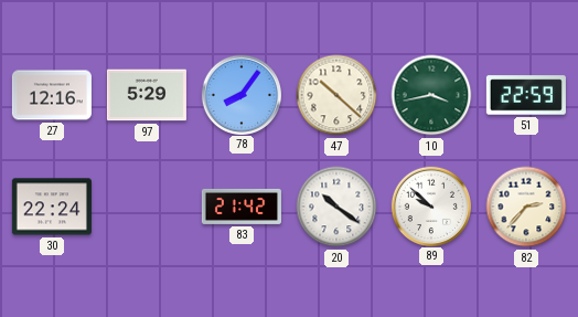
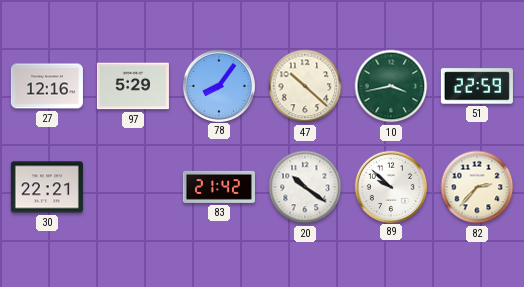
30: 22:24 -> 22:21 (47, 187)
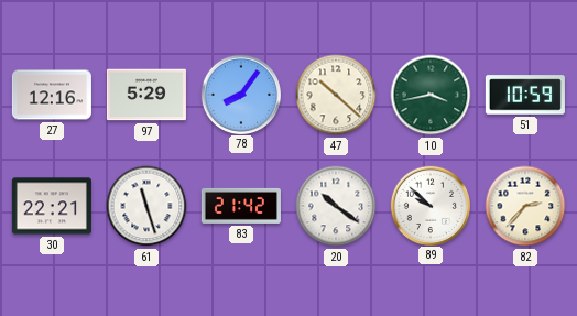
51: 22:59 -> 10:59 (525, 95)
61: none -> 11:27 (146, 206)
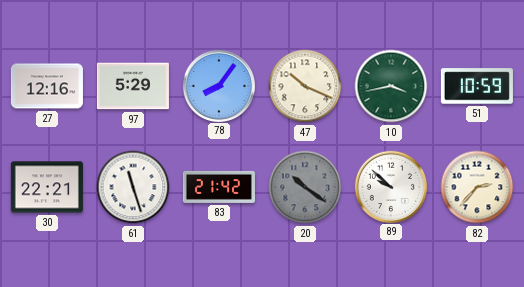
47: 10:22 -> 10:19 (305, 86)
20 dial: white -> grey (305, 187)
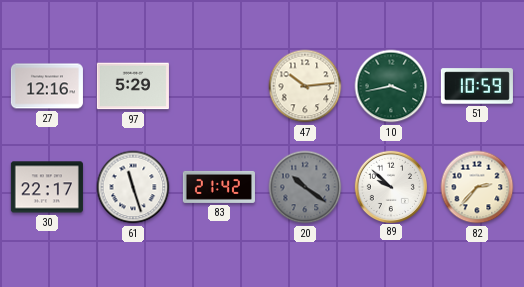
78: 8:06 -> none (218, 85)
47: 10:19 -> 10:14 (305, 86)
30: 22:21 -> 22:17 (47, 187)
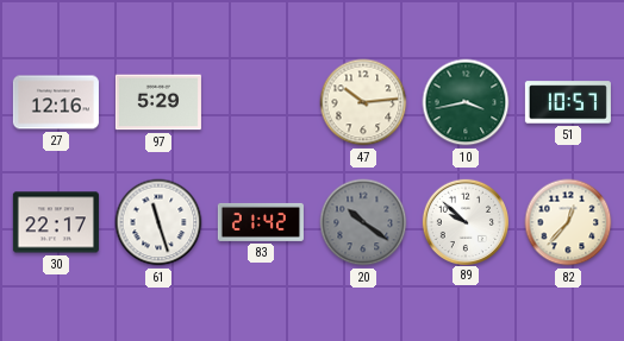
51: 10:59 -> 10:57 (568, 102)
82: 2:37 -> 12:37 (568, 222)
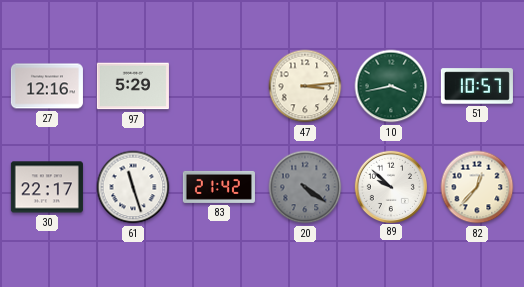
47: 10:14 -> 3:14 (305, 86)
20: 10:21 -> 4:21 (305, 187)
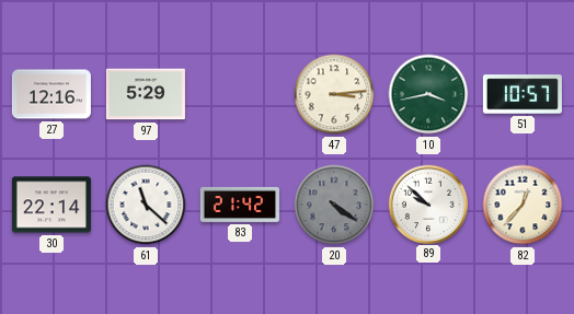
30: 22:17 -> 22:14 (51, 205)
61: 11:27 -> 11:22 (146, 205)
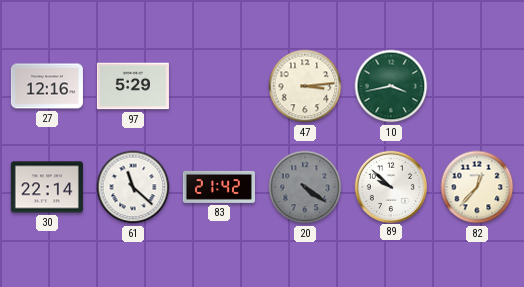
51: 10:57 -> none (523, 94)
